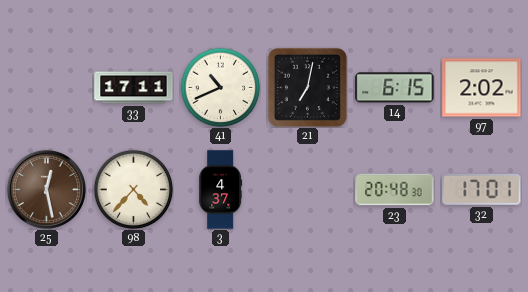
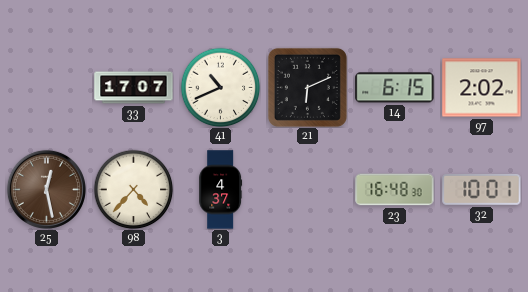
33: 17:11 -> 17:07 (134, 88)
21: 7:02 -> 6:11 (307, 87)
23: 20:48 -> 16:48 (395, 190)
32: 17:01 -> 10:01 (482, 189)
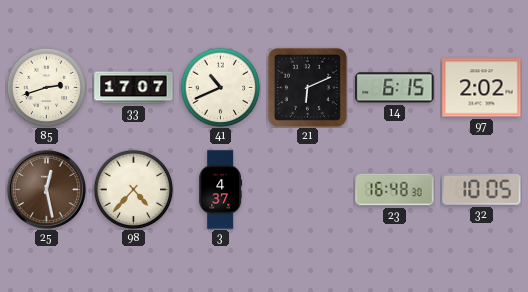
85: none -> 2:42 (46, 87)
32: 10:01 -> 10:05 (482, 189)
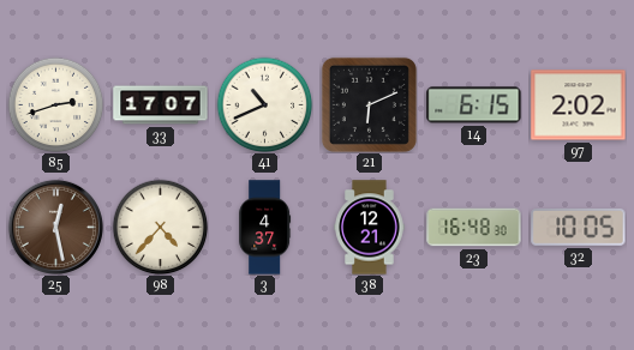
38: none -> 12:21 (370, 228)
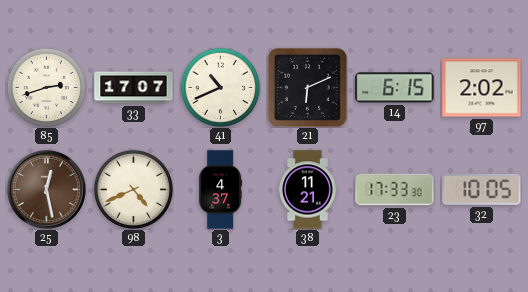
98: 4:37 -> 4:41 (133, 189)
38: 12:21 -> 11:21 (308, 190)
23: 16:48 -> 17:33 (395, 190)
